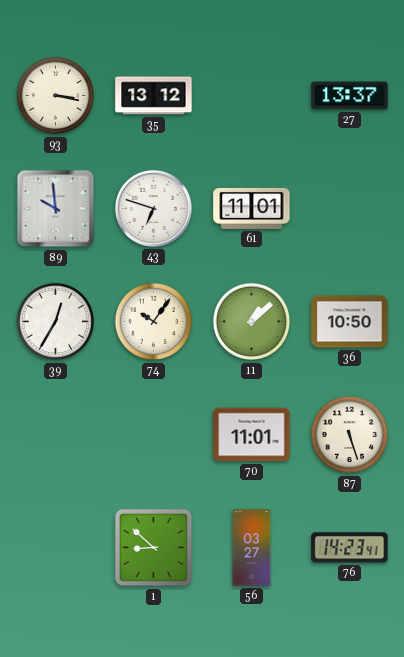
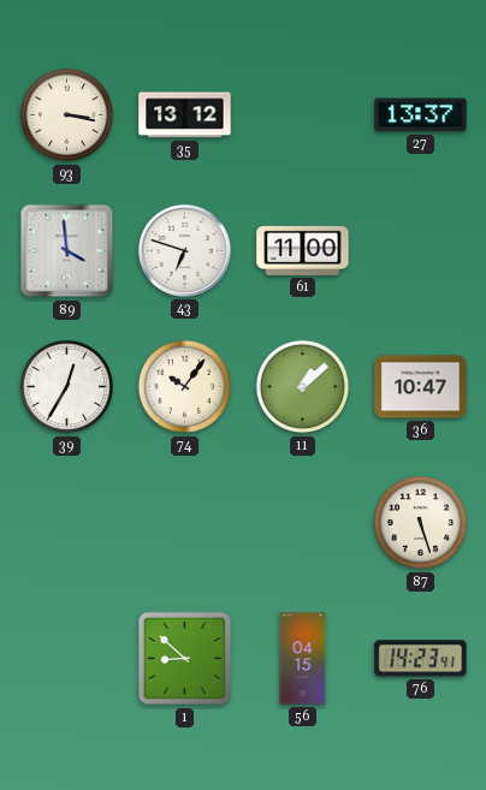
89: 9:59 -> 3:59 (67, 251)
61: 11:01 -> 11:00 (303, 250)
36: 10:50 -> 10:47 (421, 387)
70: 11:01 -> none (252, 435)
56: 03:27 -> 04:15 (303, 659)
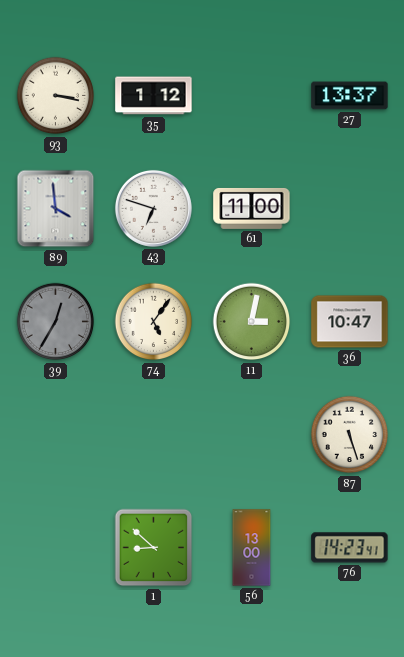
35: 13:12 -> 1:12 (154, 96)
39 dial: white -> grey (56, 322)
74: 10:06 -> 5:06 (154, 322)
11: 1:08 -> 3:02 (252, 322)
56: 04:15 -> 13:00 (252, 548)
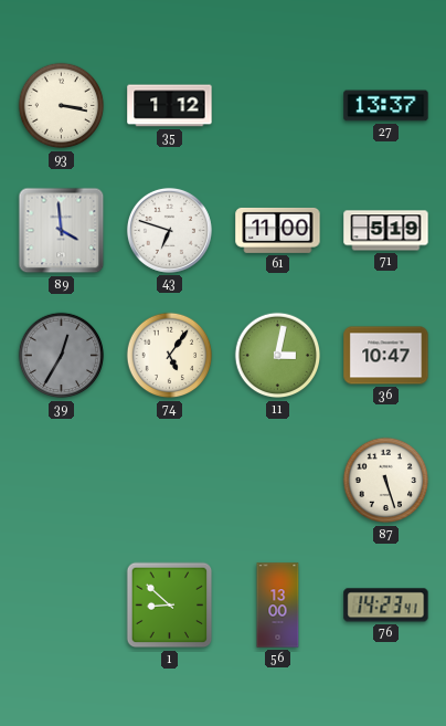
71: none -> 5:19 (386, 231)
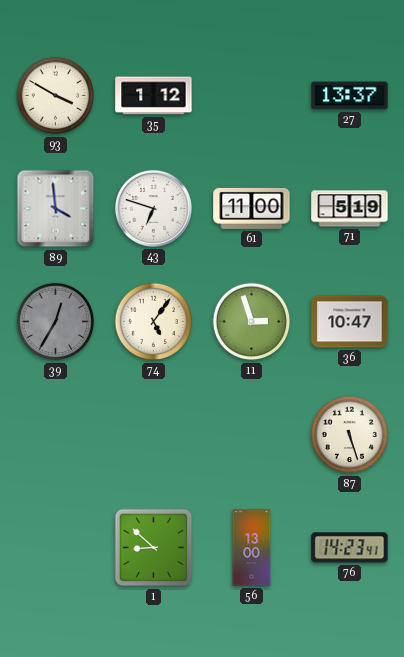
93: 3:17 -> 3:50 (56, 96)
11: 3:02 -> 2:57 (252, 322)
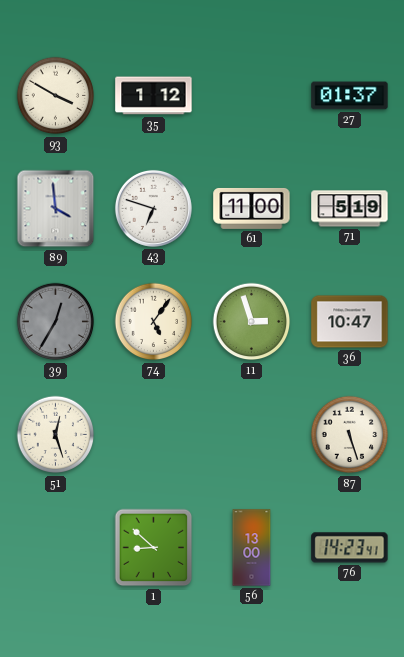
27: 13:37 -> 01:37 (350, 96)
51: none -> 12:27 (56, 435)
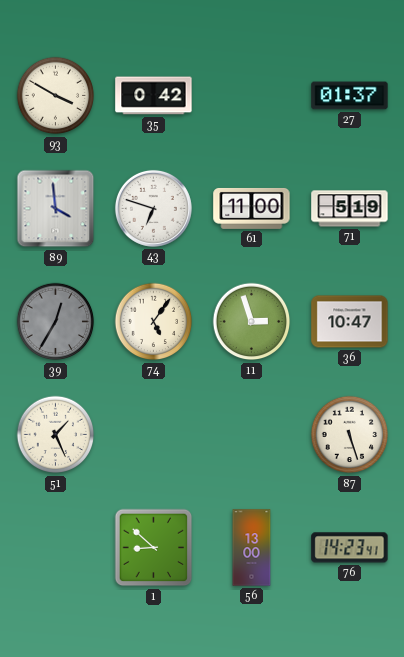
35: 1:12 -> 0:42 (154, 96)
51: 12:27 -> 1:26 (56, 435)
